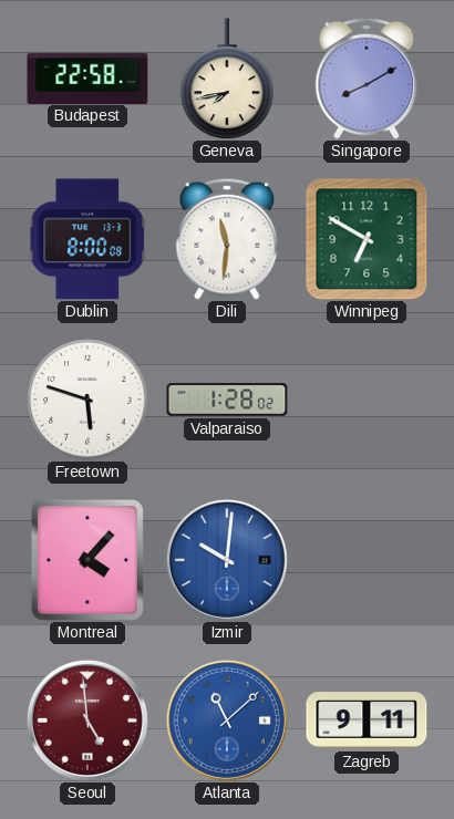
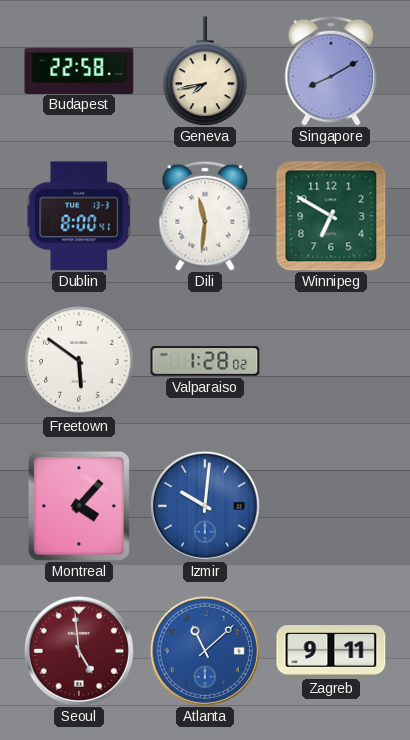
Dublin: 8:00:08 -> 8:00:41 (80, 216)
Freetown: 5:48 -> 5:51 (79, 361)
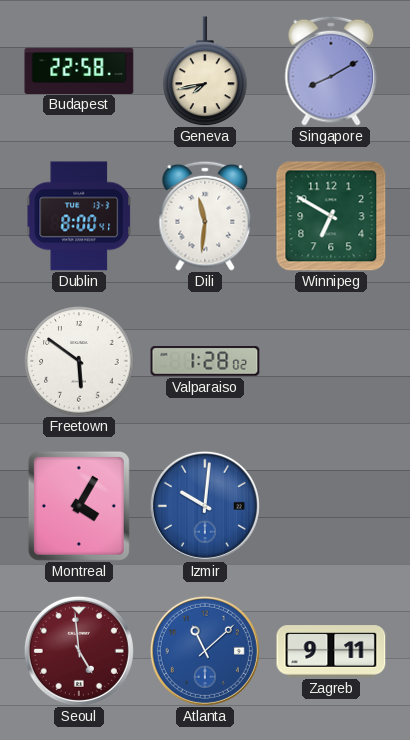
Montreal: 4:07 -> 4:05 (79, 506)
